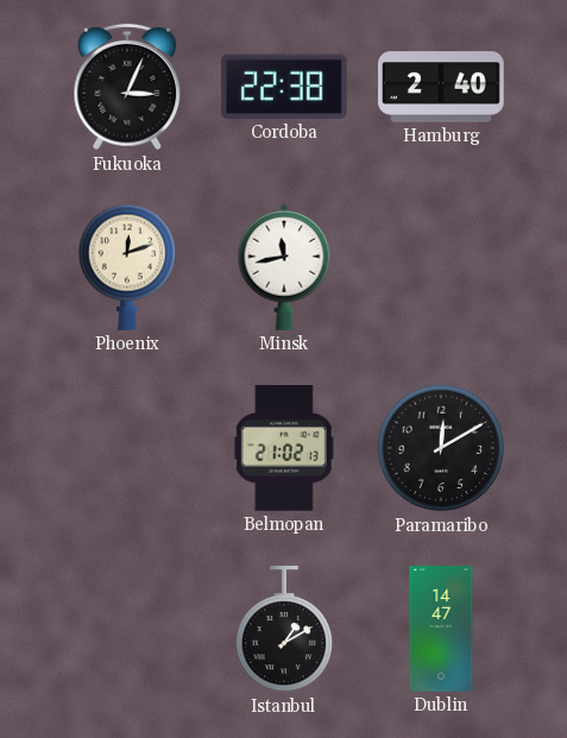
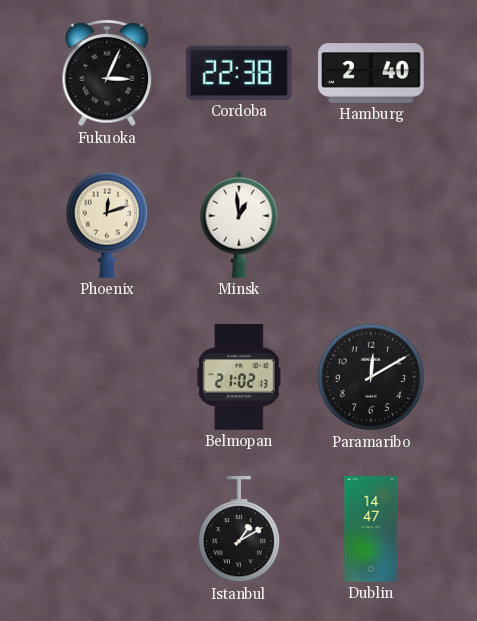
Minsk: 11:43 -> 12:59 (239, 225)
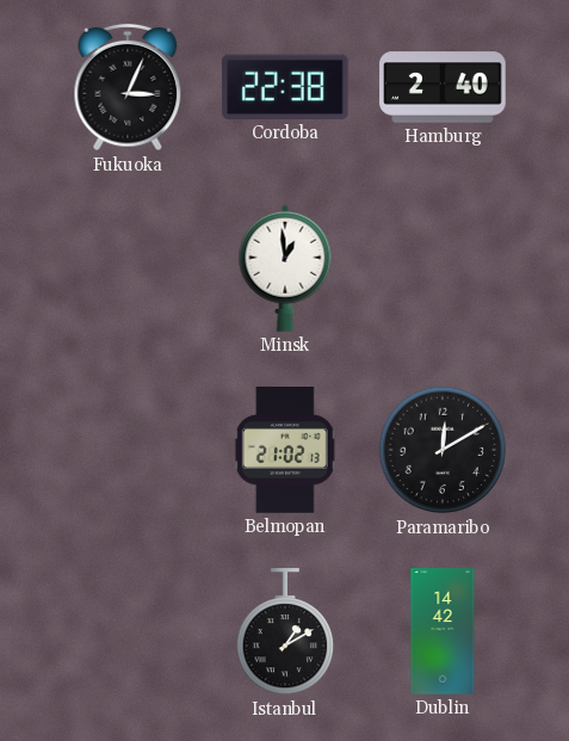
Phoenix: 12:12 -> none (106, 225)
Dublin: 14:47 -> 14:42 (443, 631)
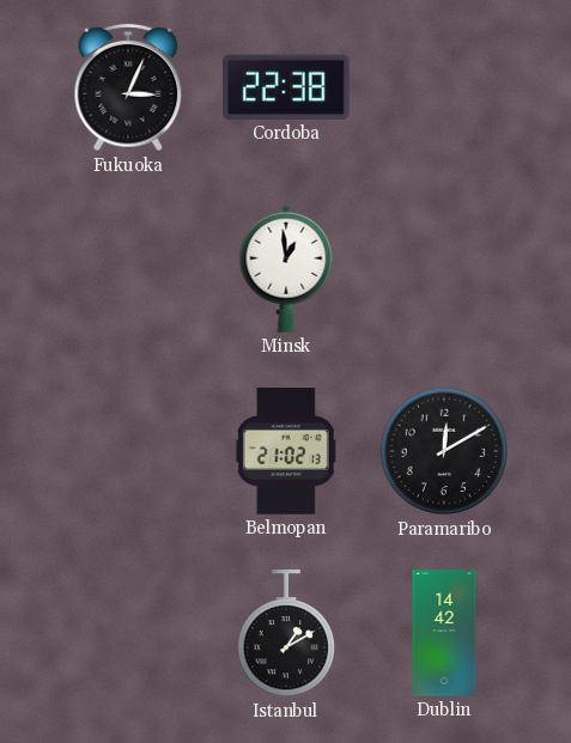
Hamburg: 2:40 -> none (443, 87)
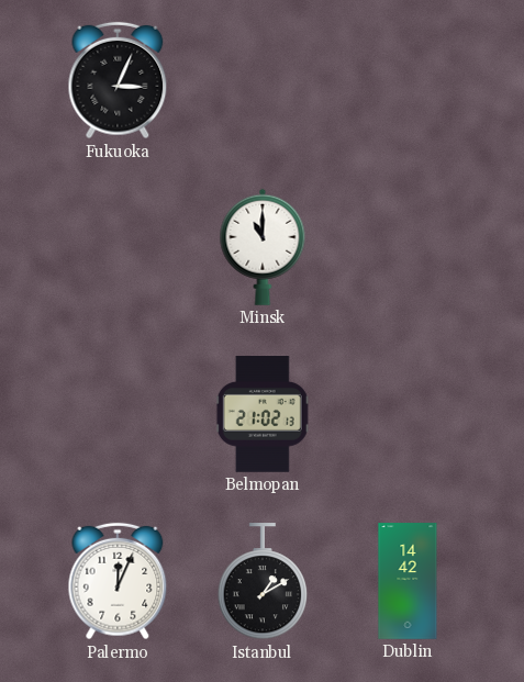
Cordoba: 22:38 -> none (286, 87)
Minsk: 12:59 -> 11:00 (263, 247)
Paramaribo: 12:10 -> none (444, 451)
Palermo: none -> 12:04 (118, 581)
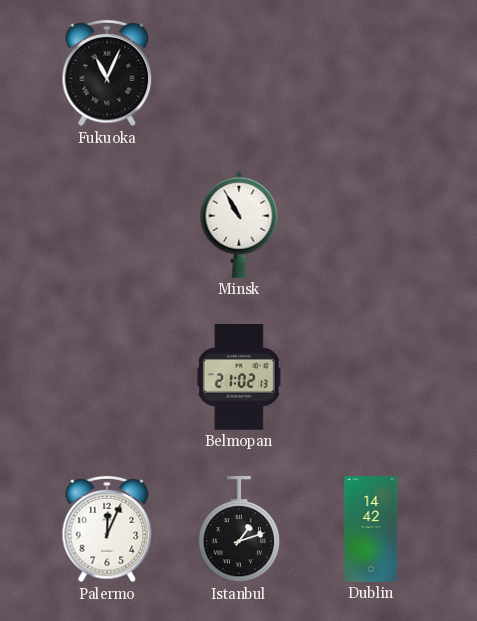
Fukuoka: 3:04 -> 11:04 (107, 73)
Minsk: 11:00 -> 10:55 (239, 225)
Istanbul: 1:10 -> 1:12 (238, 530)
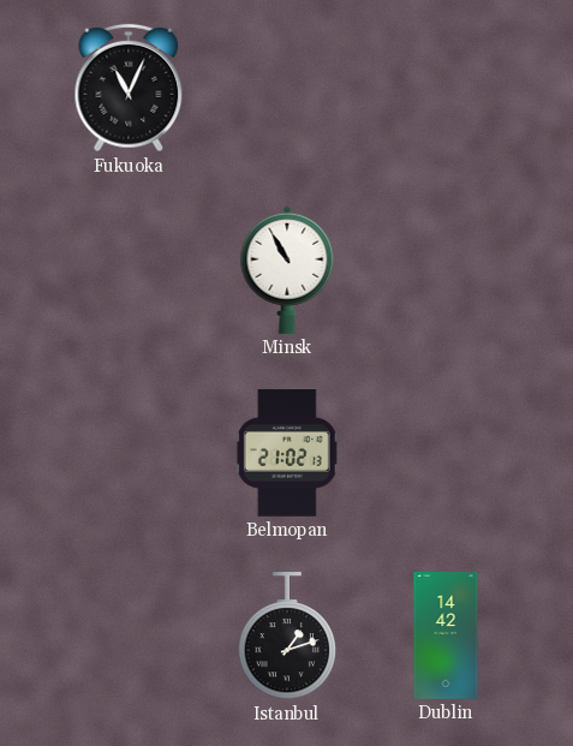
Palermo: 12:04 -> none (107, 529)
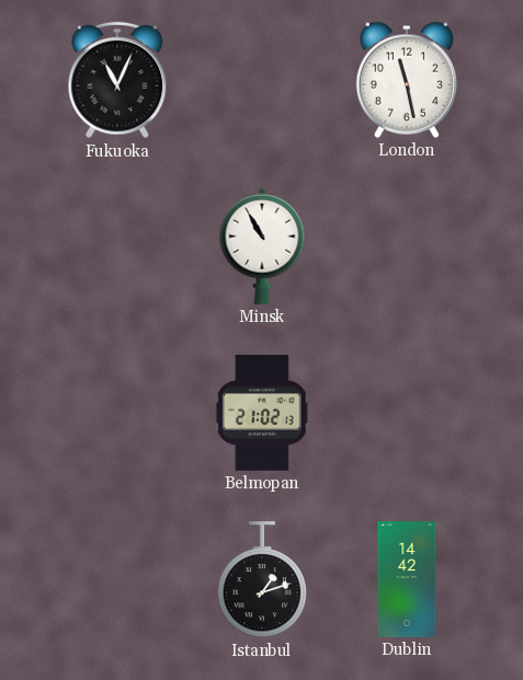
London: none -> 11:28 (406, 80)
